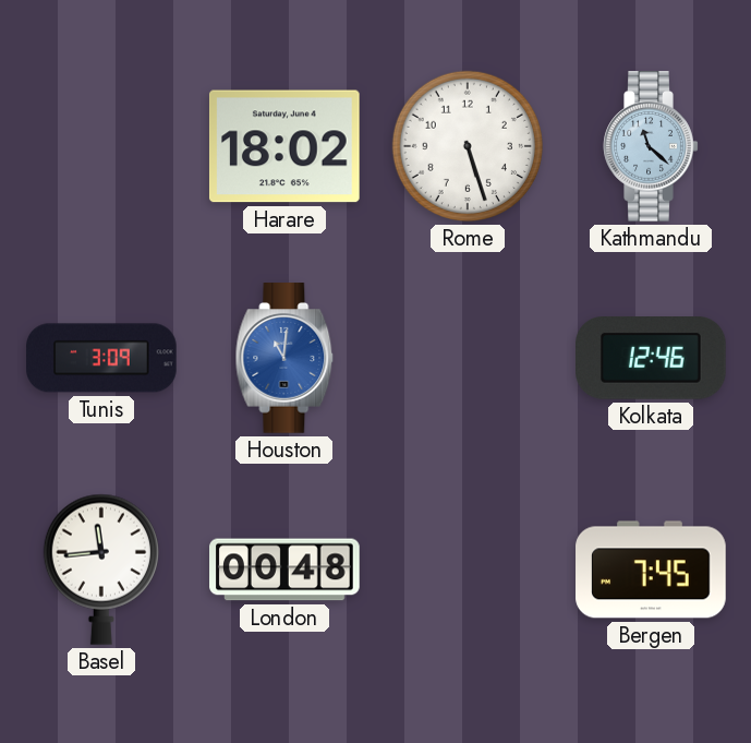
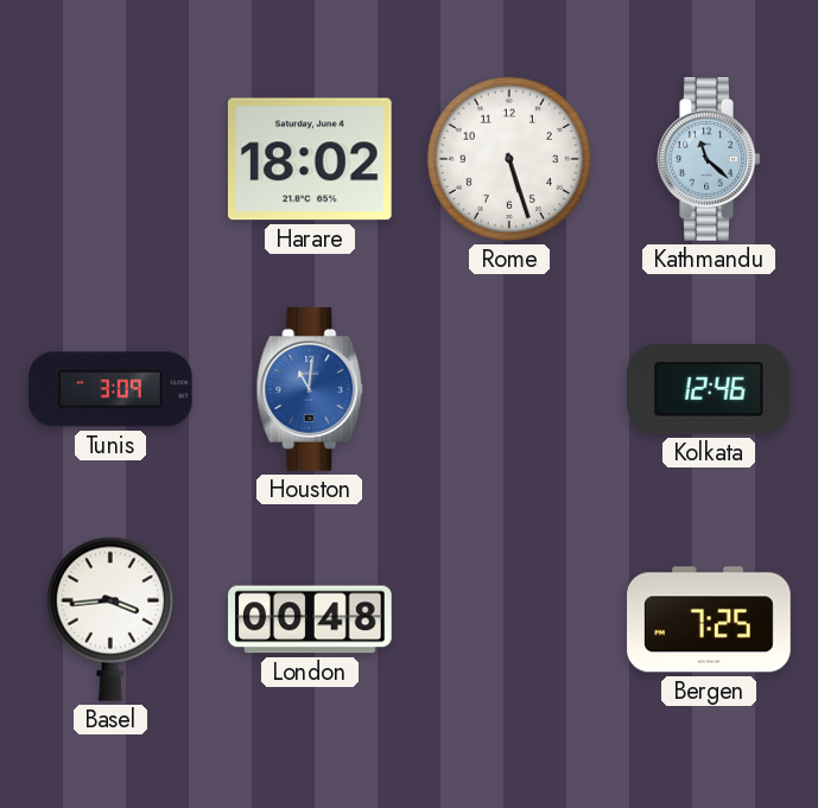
Basel: 11:44 -> 3:44 (110, 619)
Bergen: 7:45 -> 7:25 (709, 619)
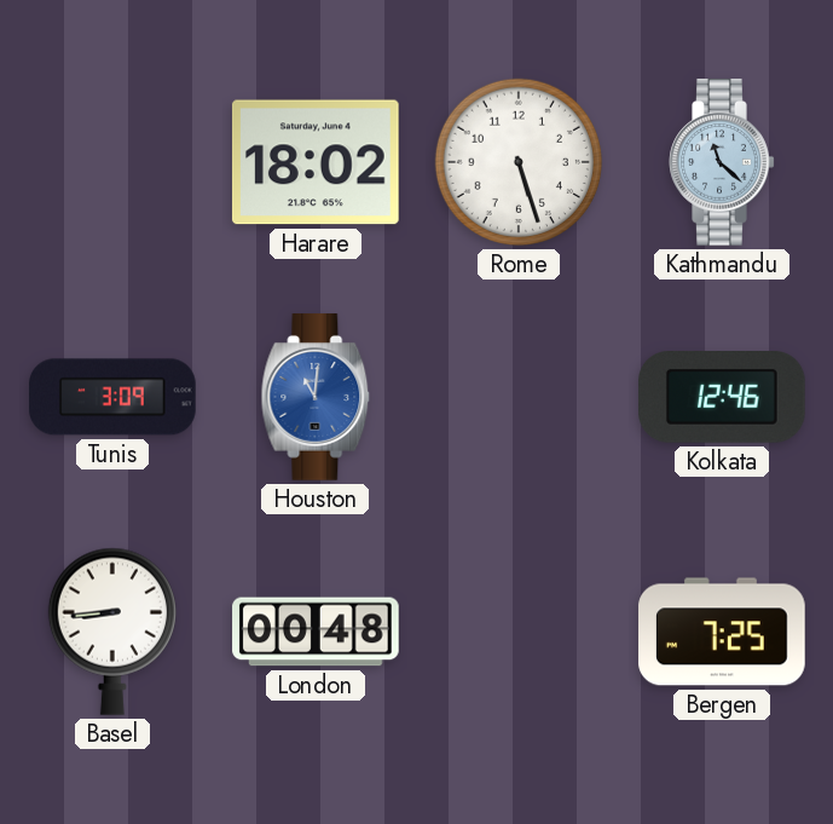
Basel: 3:44 -> 8:44 (112, 632)
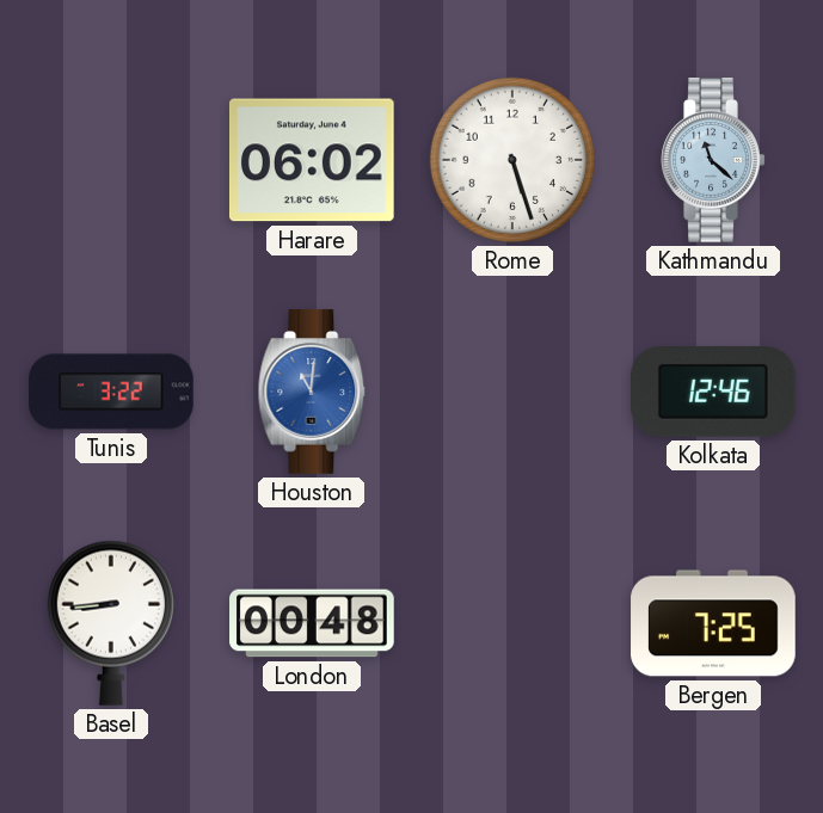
Harare: 18:02 -> 06:02 (312, 160)
Tunis: 3:09 -> 3:22 (111, 392)
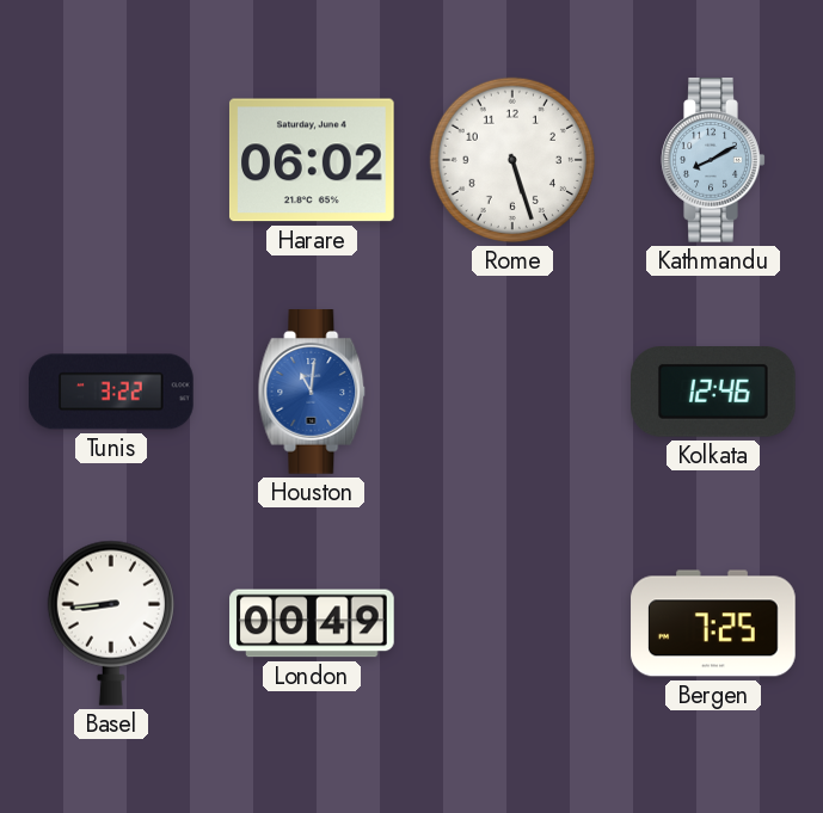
Kathmandu: 11:22 -> 8:10 (713, 160)
London: 00:48 -> 00:49 (312, 623)
